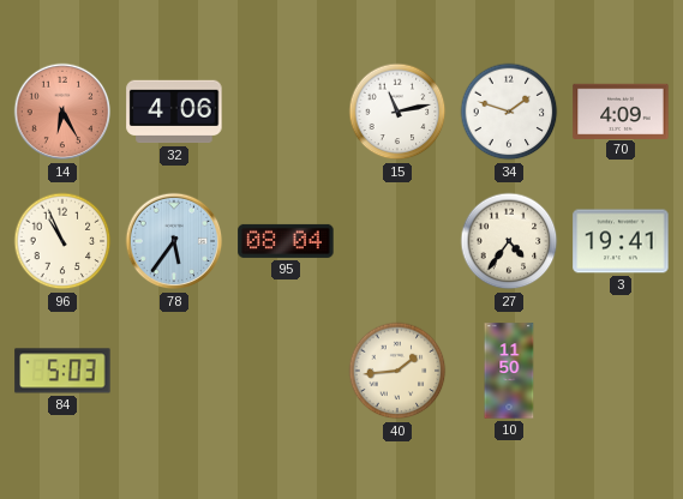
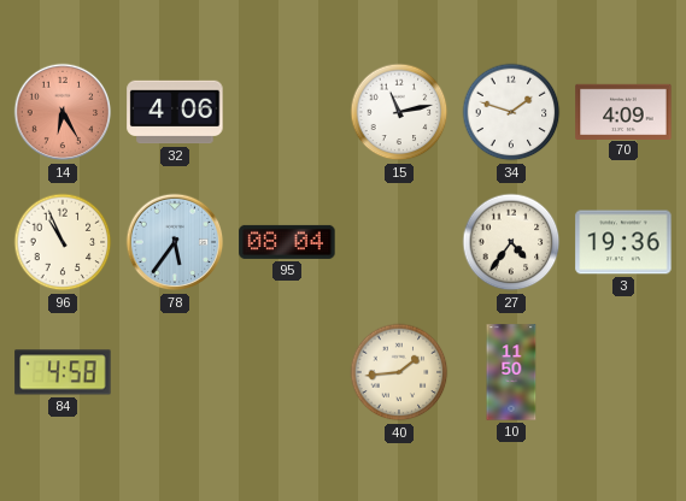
3: 19:41 -> 19:36 (623, 242)
84: 5:03 -> 4:58 (63, 372)
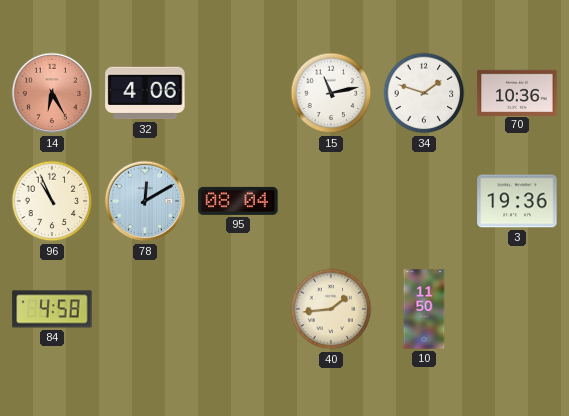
70: 4:09 -> 10:36 (517, 92)
78: 5:36 -> 12:10 (145, 201)
27: 4:36 -> none (511, 242)
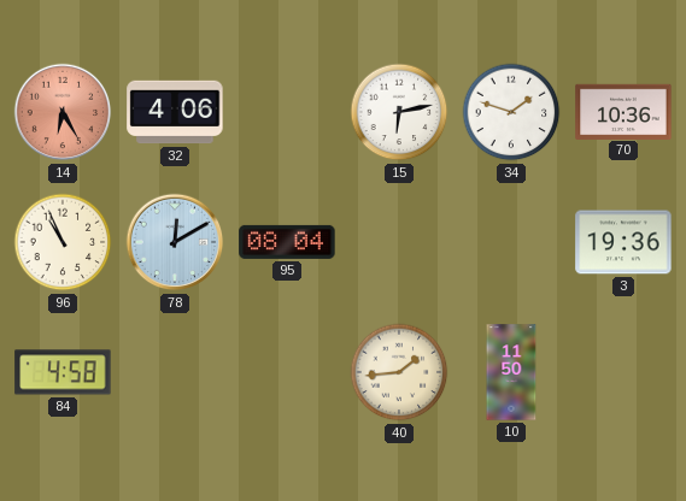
15: 11:13 -> 6:13 (399, 112)
